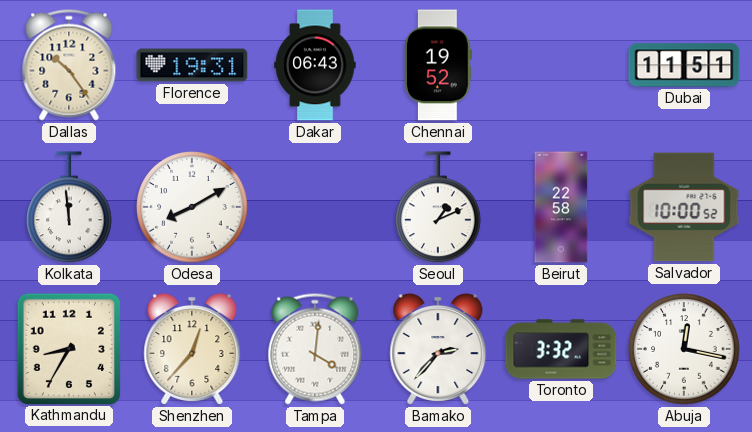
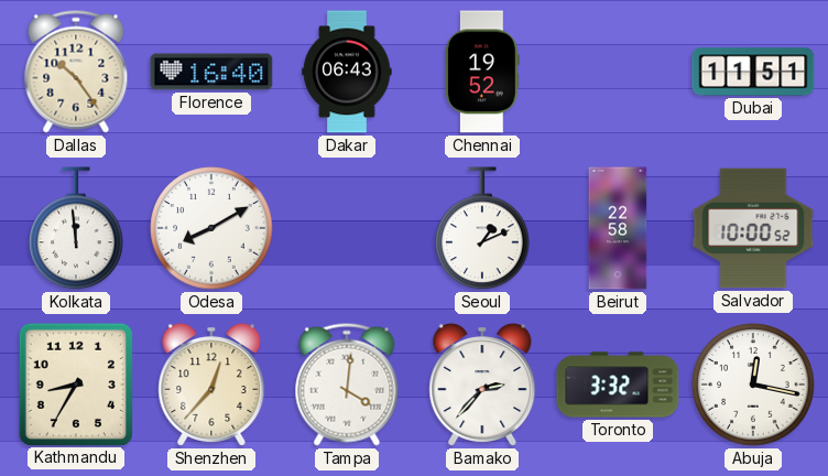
Florence: 19:31 -> 16:40 (211, 72)
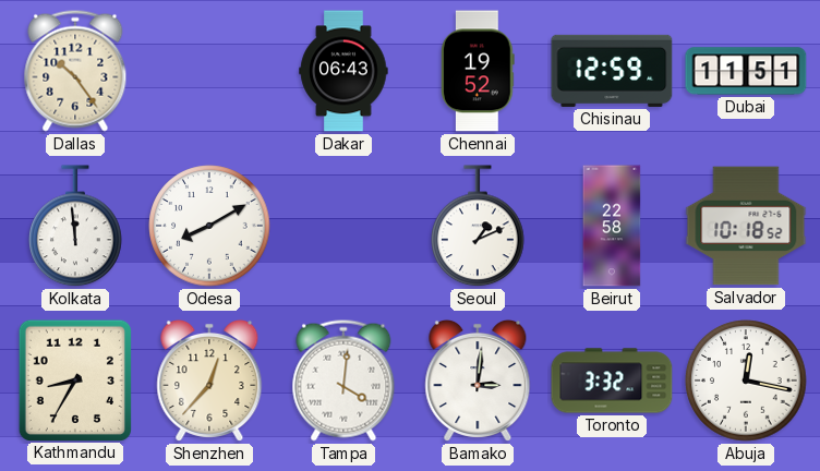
Florence: 16:40 -> none (211, 72)
Chisinau: none -> 12:59 (612, 71)
Salvador: 10:00 -> 10:18 (746, 226)
Bamako: 2:37 -> 3:01 (478, 381)
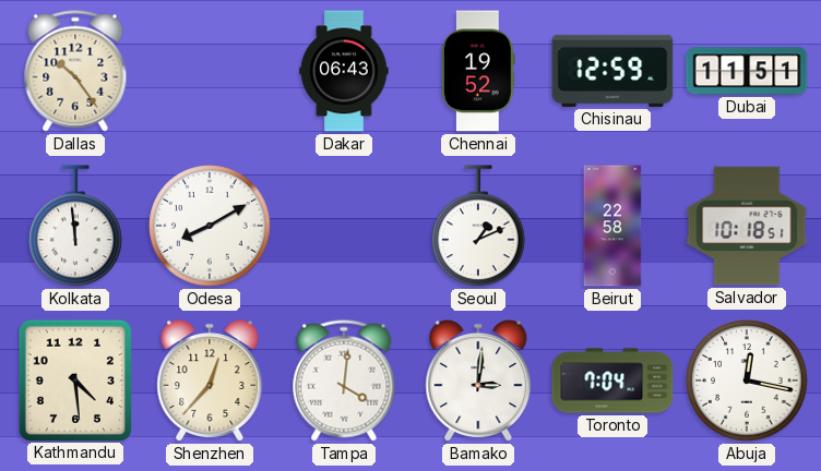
Salvador: 10:18:52 -> 10:18:51 (747, 226)
Kathmandu: 8:35 -> 4:29 (75, 379)
Toronto: 3:32 -> 7:04 (612, 381)
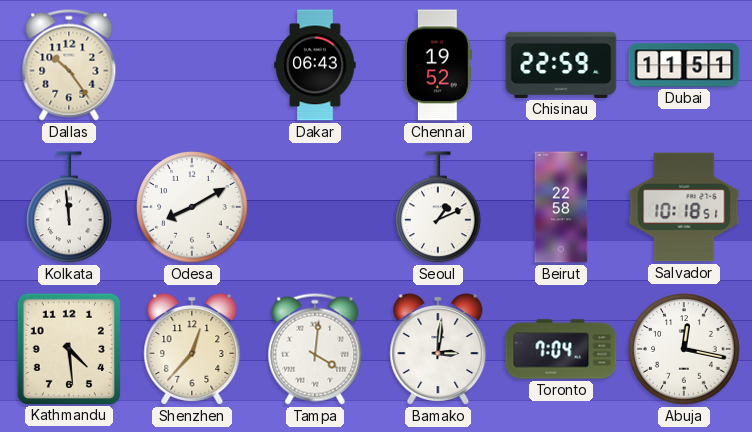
Chisinau: 12:59 -> 22:59 (561, 65)
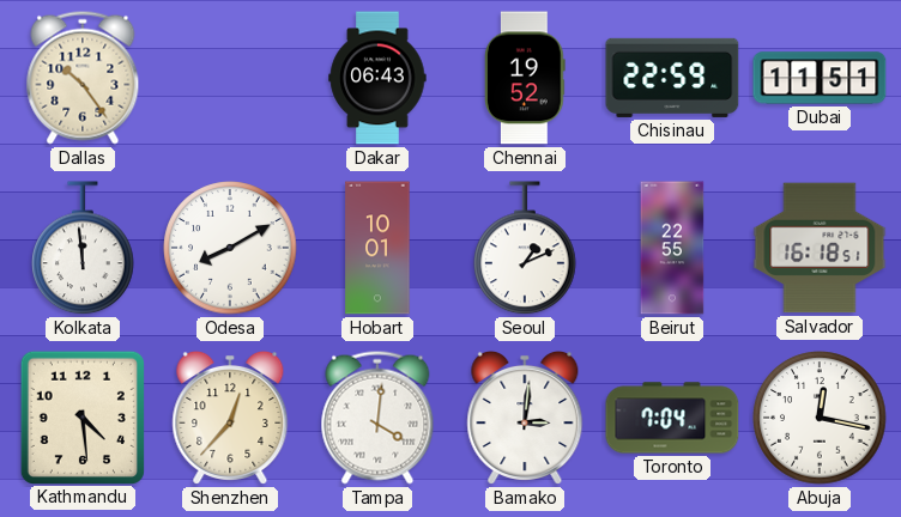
Hobart: none -> 10:01 (377, 248)
Beirut: 22:58 -> 22:55 (672, 248)
Salvador: 10:18 -> 16:18 (820, 248)
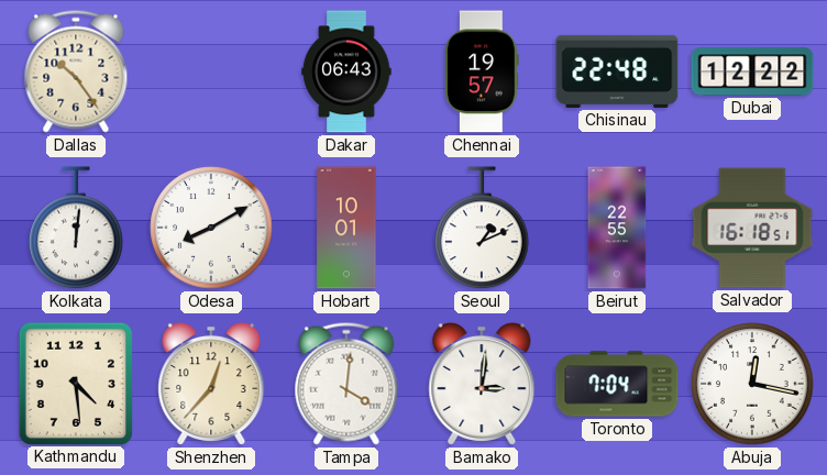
Chennai: 19:52 -> 19:57 (483, 71)
Chisinau: 22:59 -> 22:48 (617, 71)
Dubai: 11:51 -> 12:22 (752, 71)
Kolkata: 11:59 -> 12:01 (76, 229)
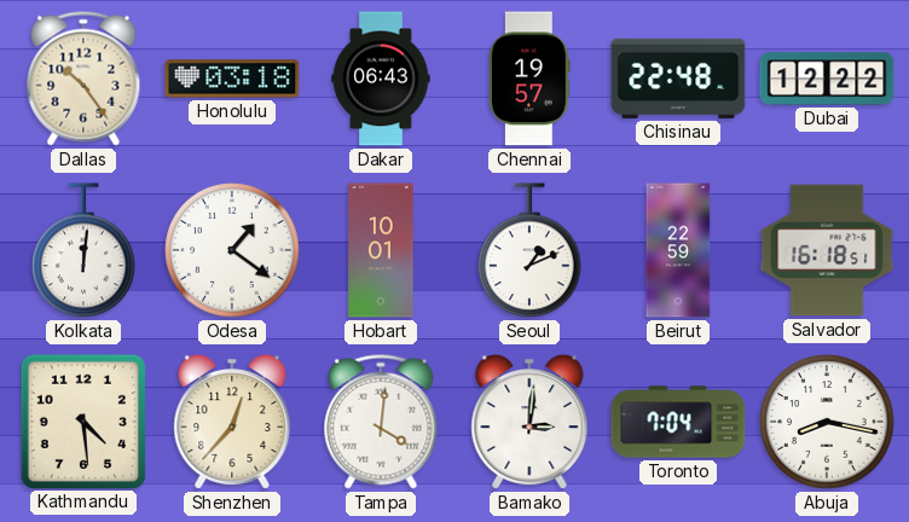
Honolulu: none -> 03:18 (232, 79)
Odesa: 8:10 -> 1:21 (232, 250)
Beirut: 22:55 -> 22:59 (678, 250)
Abuja: 12:17 -> 8:17 (827, 422)
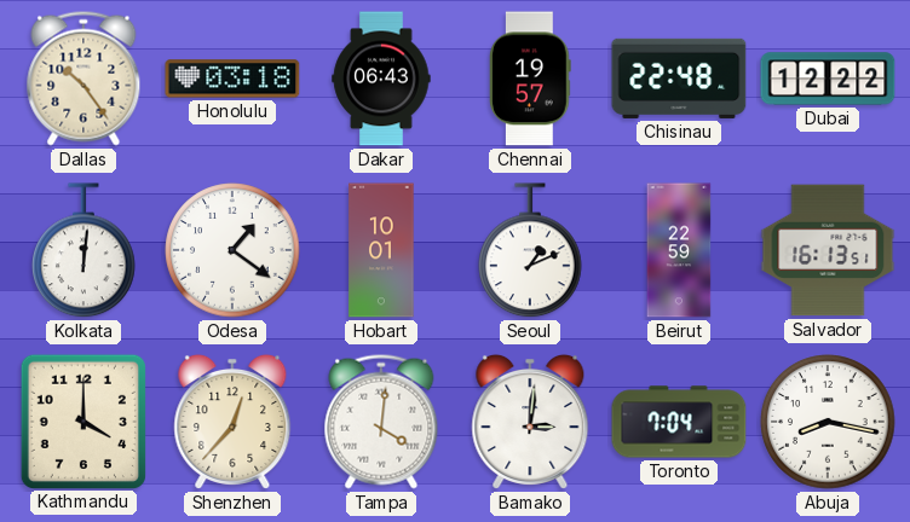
Salvador: 16:18 -> 16:13 (828, 250)
Kathmandu: 4:29 -> 4:00 (83, 420)
